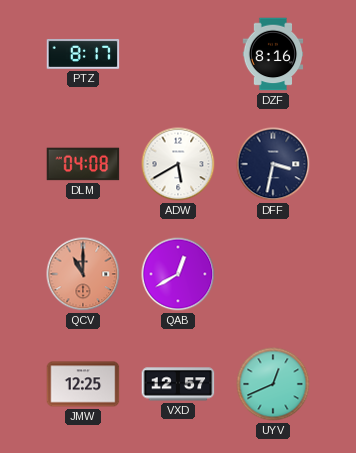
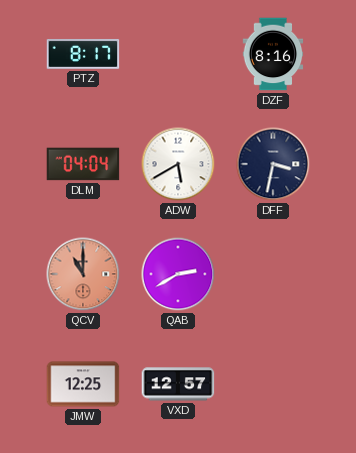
DLM: 04:08 -> 04:04 (83, 164)
QAB: 12:40 -> 2:40 (178, 274)
UYV: 12:41 -> none (273, 384)
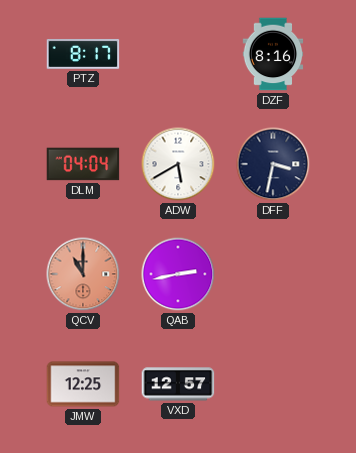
QAB: 2:40 -> 2:43 (178, 274)
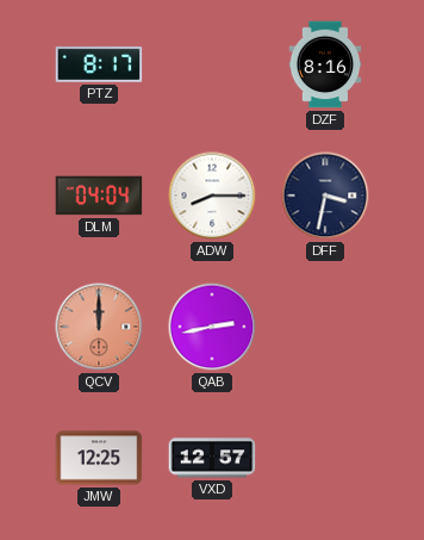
ADW: 5:40 -> 8:15 (212, 195)
QCV: 11:00 -> 12:00 (99, 327)
